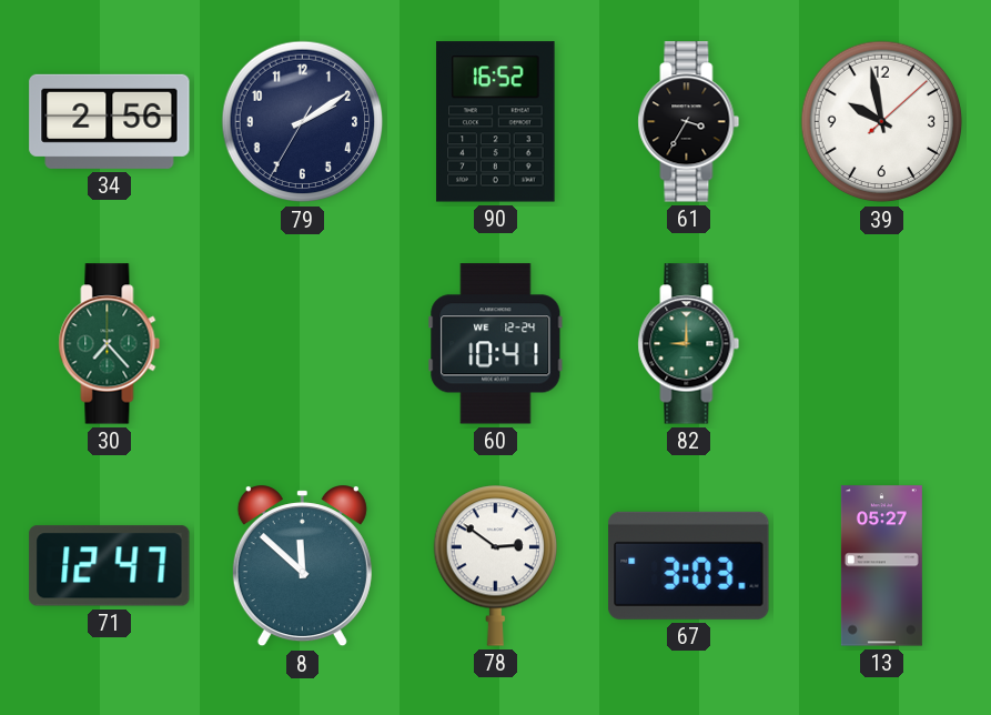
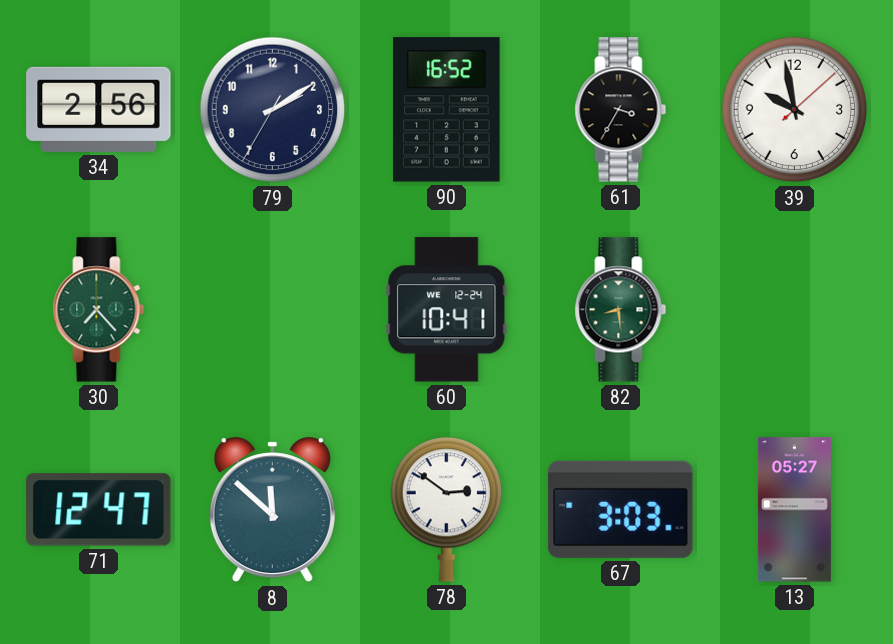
82: 9:00 -> 8:29 (621, 310)
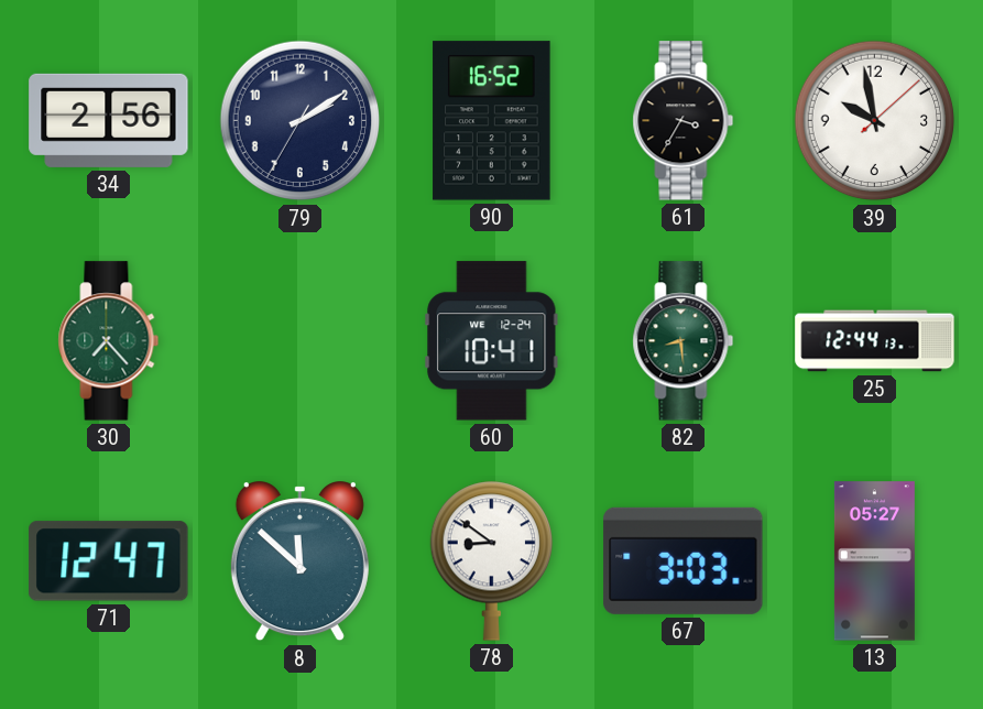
25: none -> 12:44 (875, 341)
78: 2:51 -> 8:51 (491, 560)
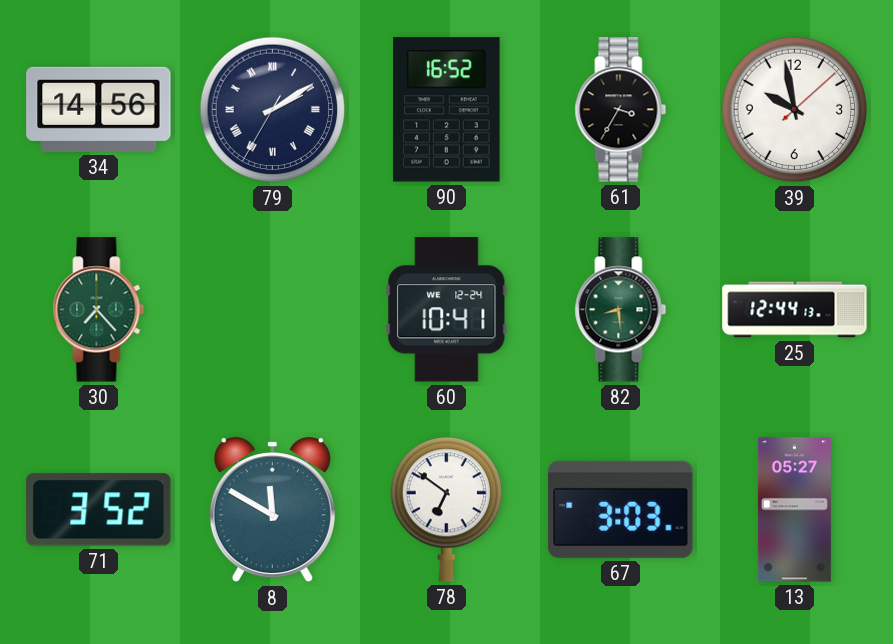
34: 2:56 -> 14:56 (99, 109)
79 numerals: Arabic -> Roman (273, 110)
71: 12:47 -> 3:52 (99, 510)
8: 11:52 -> 11:50 (272, 510)
78: 8:51 -> 6:51 (446, 509)
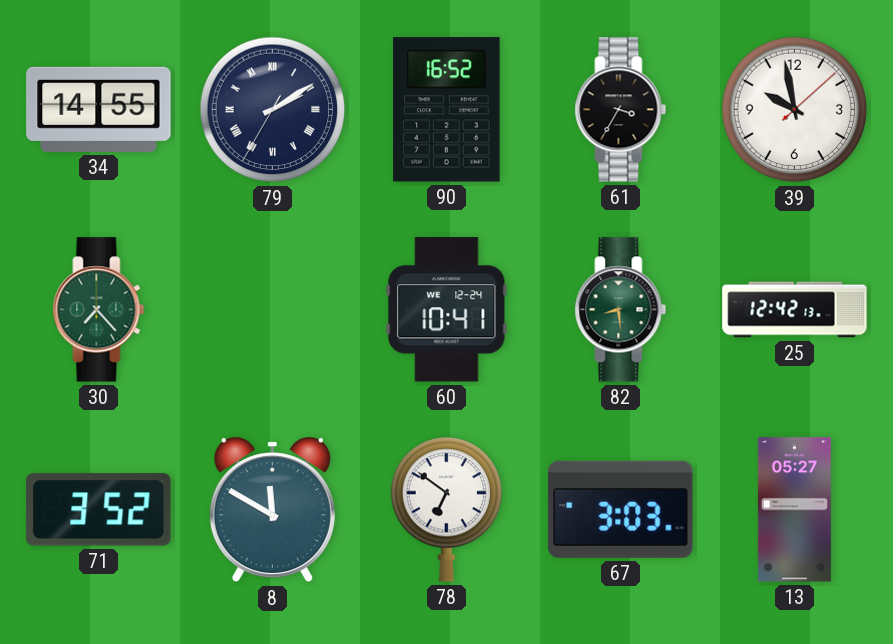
34: 14:56 -> 14:55 (99, 109)
25: 12:44 -> 12:42 (795, 310)
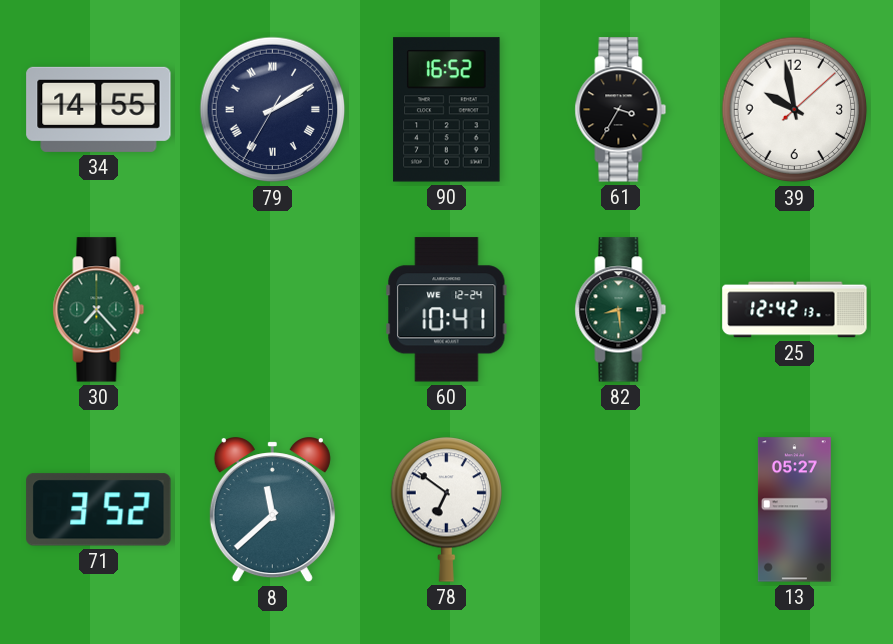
8: 11:50 -> 11:38 (272, 510)
67: 3:03 -> none (621, 509)
